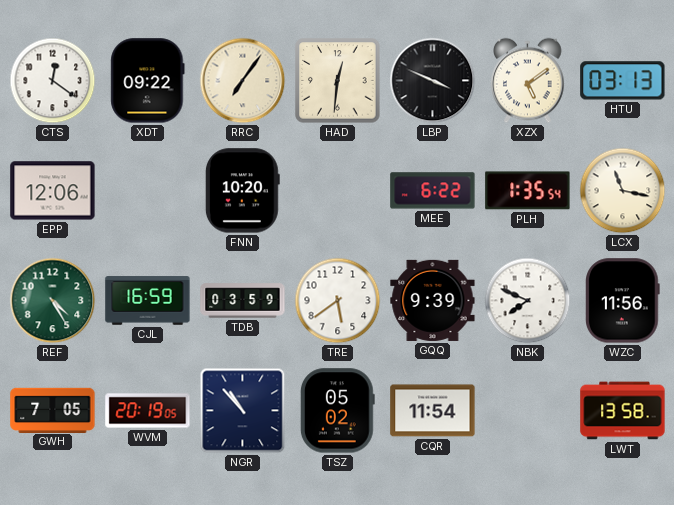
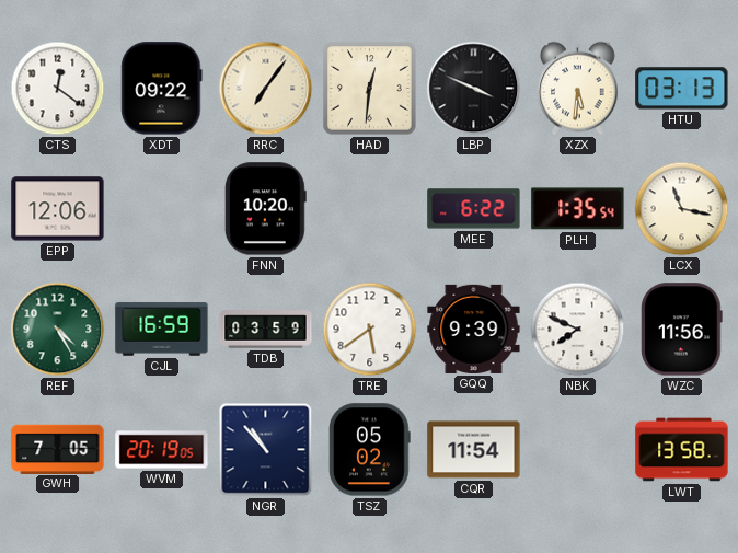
XZX: 5:09 -> 5:31 (578, 89)
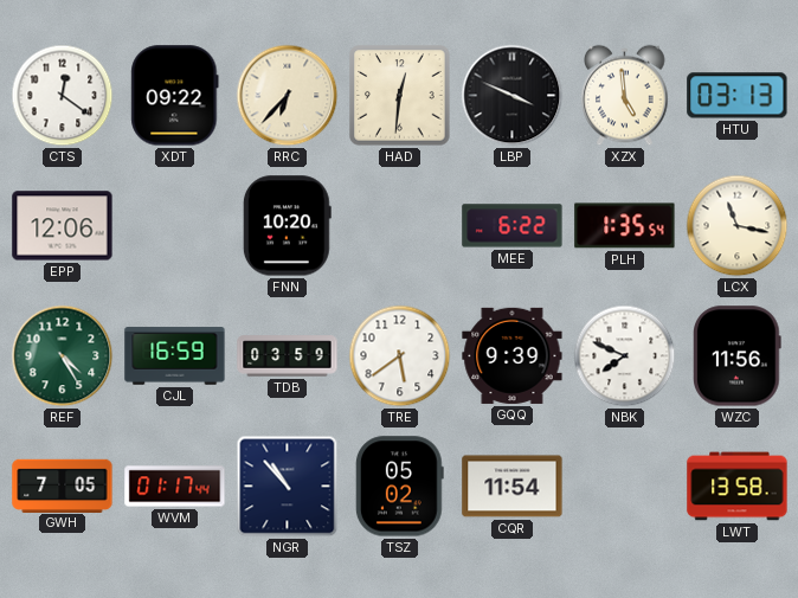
RRC: 7:06 -> 6:37 (288, 96)
XZX: 5:31 -> 4:59 (625, 96)
WVM: 20:19 -> 01:17 (175, 487)
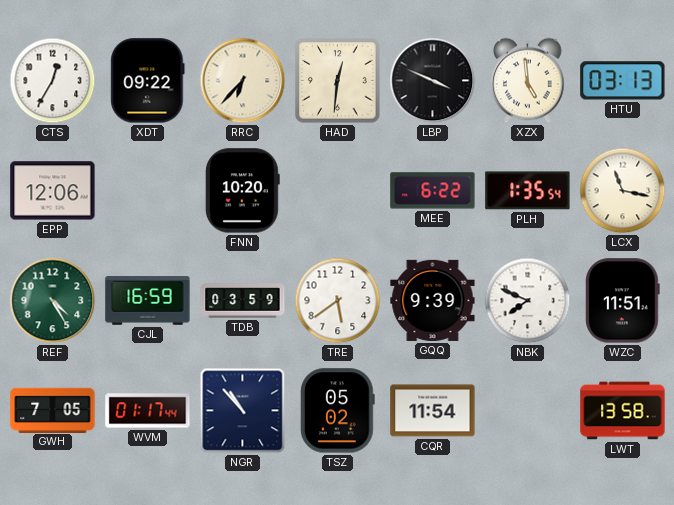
CTS: 12:21 -> 12:35 (53, 81)
WZC: 11:56 -> 11:51 (623, 301)
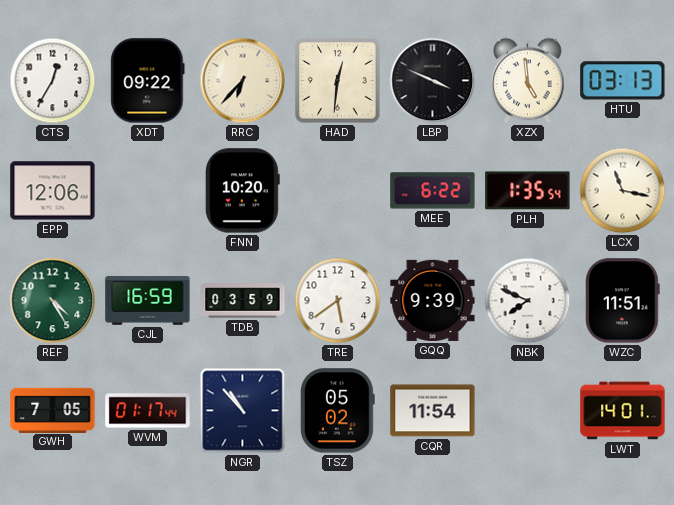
LWT: 13:58 -> 14:01 (623, 411)
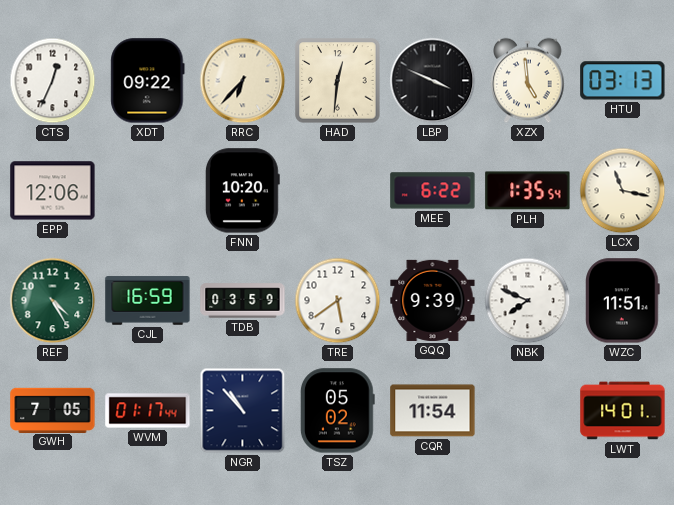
CTS: 12:35 -> 12:34 (53, 81)
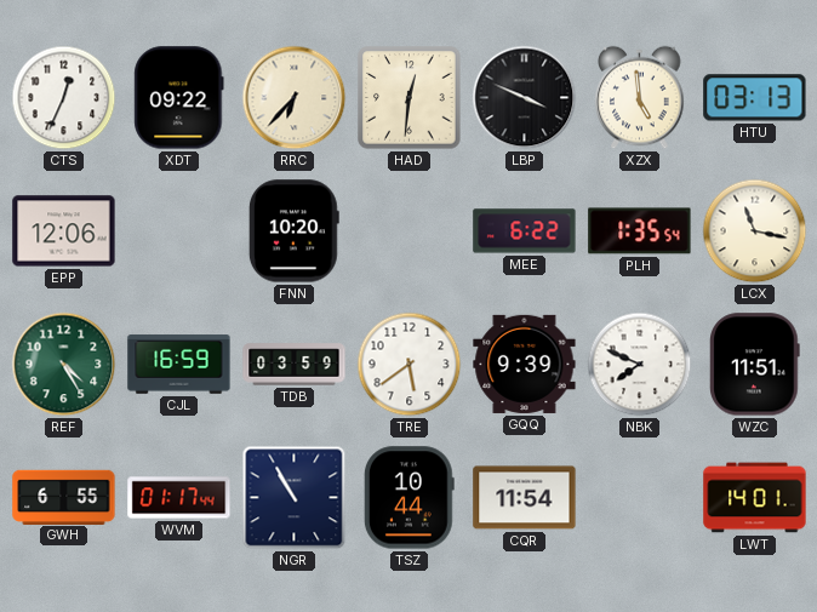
GWH: 7:05 -> 6:55 (64, 497)
NGR: 10:53 -> 10:55 (295, 498)
TSZ: 05:02 -> 10:44 (408, 498)
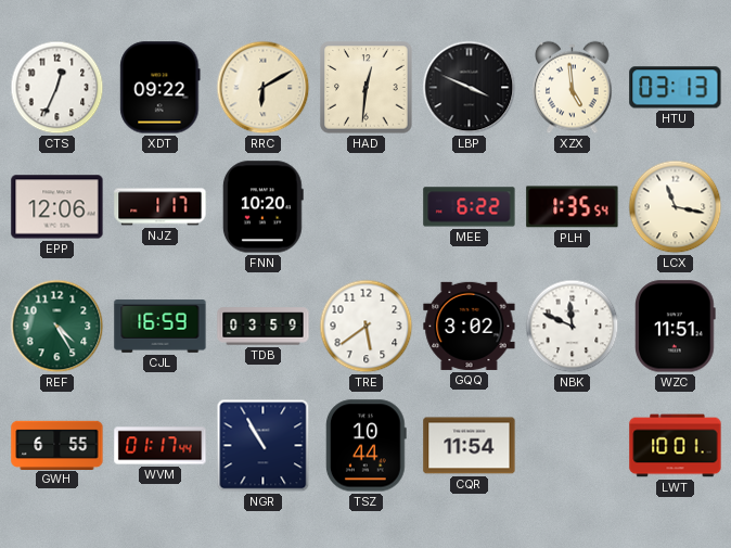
RRC: 6:37 -> 6:10 (264, 88)
NJZ: none -> 1:17 (161, 207)
GQQ: 9:39 -> 3:02 (470, 326)
NBK: 7:49 -> 11:49 (573, 327)
LWT: 14:01 -> 10:01 (676, 446)
